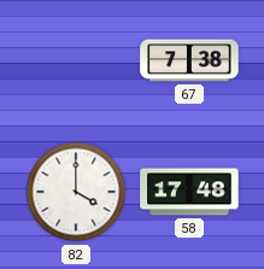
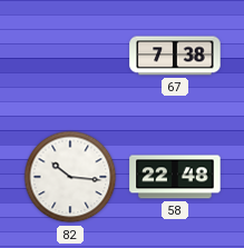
82: 4:00 -> 10:16 (70, 177)
58: 17:48 -> 22:48 (175, 177)
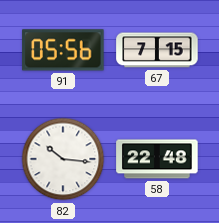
91: none -> 05:56 (63, 50)
67: 7:38 -> 7:15 (157, 50)
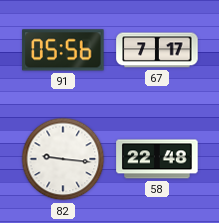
67: 7:15 -> 7:17 (157, 50)
82: 10:16 -> 9:16 (63, 159)
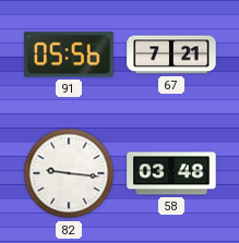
67: 7:17 -> 7:21 (171, 54)
58: 22:48 -> 03:48 (171, 173)
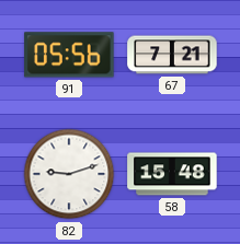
82: 9:16 -> 9:12 (69, 174)
58: 03:48 -> 15:48 (172, 174)
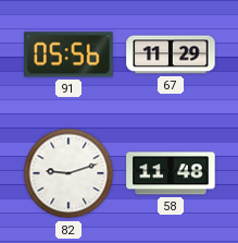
67: 7:21 -> 11:29 (171, 54)
58: 15:48 -> 11:48 (171, 173)
